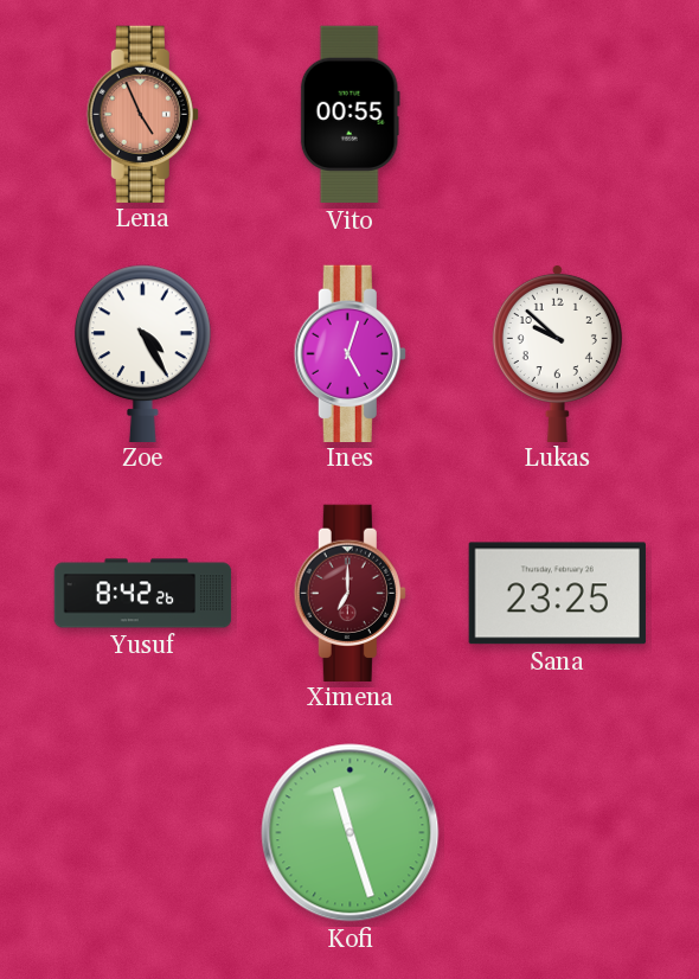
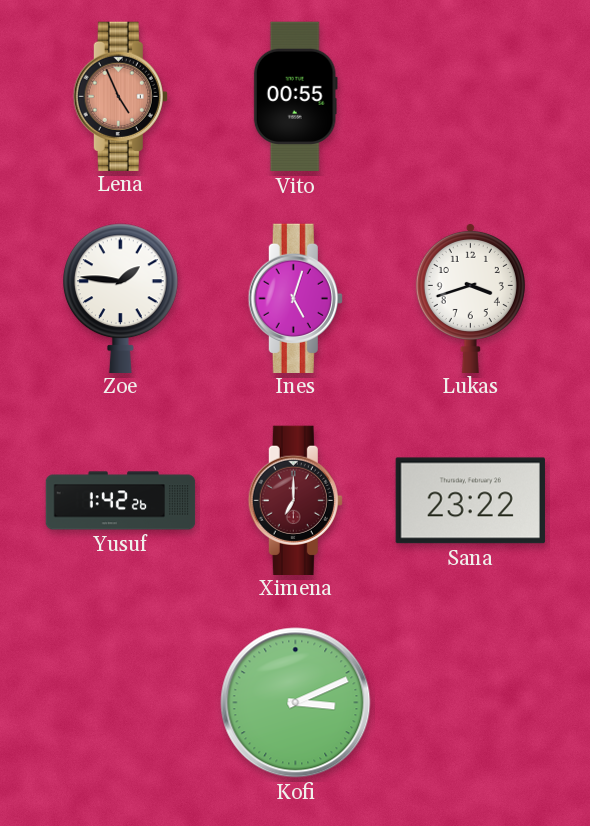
Zoe: 4:25 -> 1:46 (121, 298)
Lukas: 9:52 -> 3:42 (470, 297)
Yusuf: 8:42 -> 1:42 (121, 501)
Sana: 23:25 -> 23:22 (470, 501)
Kofi: 11:27 -> 3:11 (296, 703)
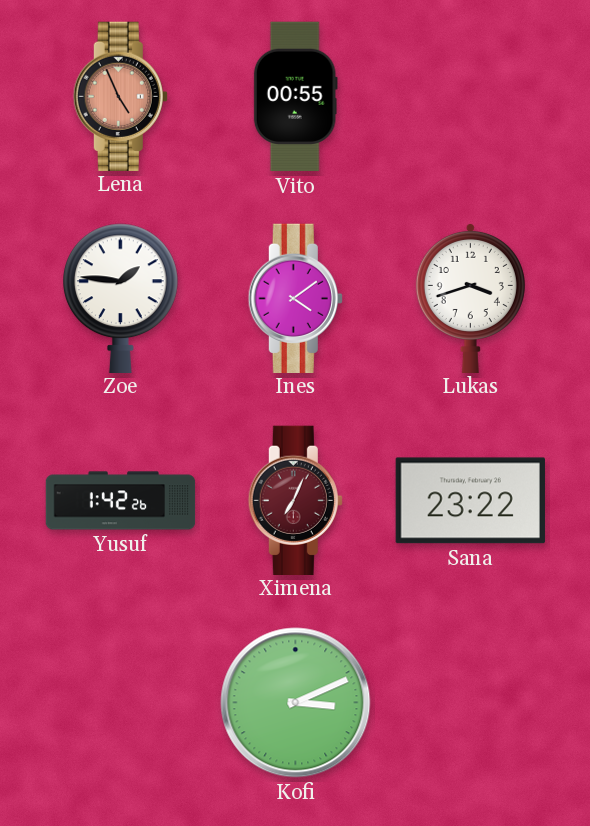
Ines: 5:03 -> 4:09 (295, 298)
Ximena: 7:00 -> 7:04 (295, 500)
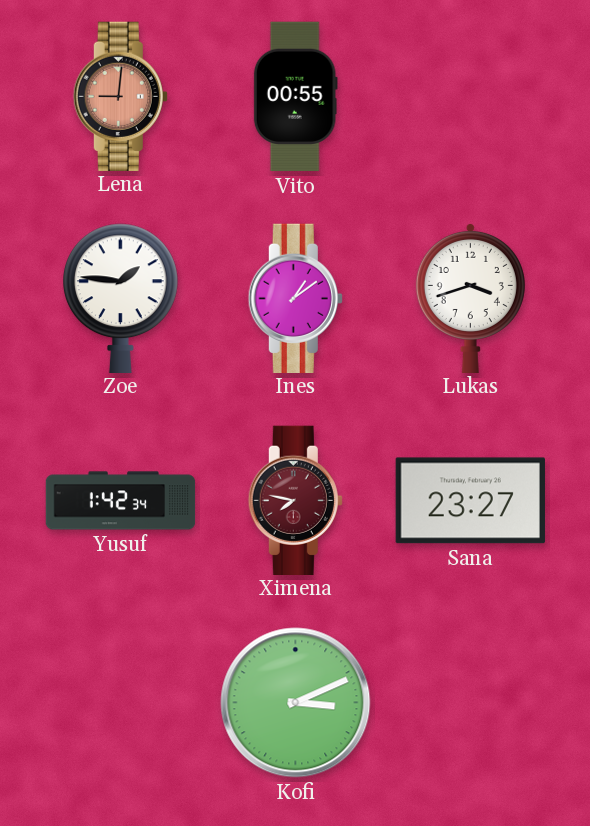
Lena: 4:56 -> 9:01 (120, 96)
Ines: 4:09 -> 1:09 (295, 298)
Yusuf: 1:42:26 -> 1:42:34 (121, 501)
Ximena: 7:04 -> 7:47 (295, 500)
Sana: 23:22 -> 23:27 (470, 501)
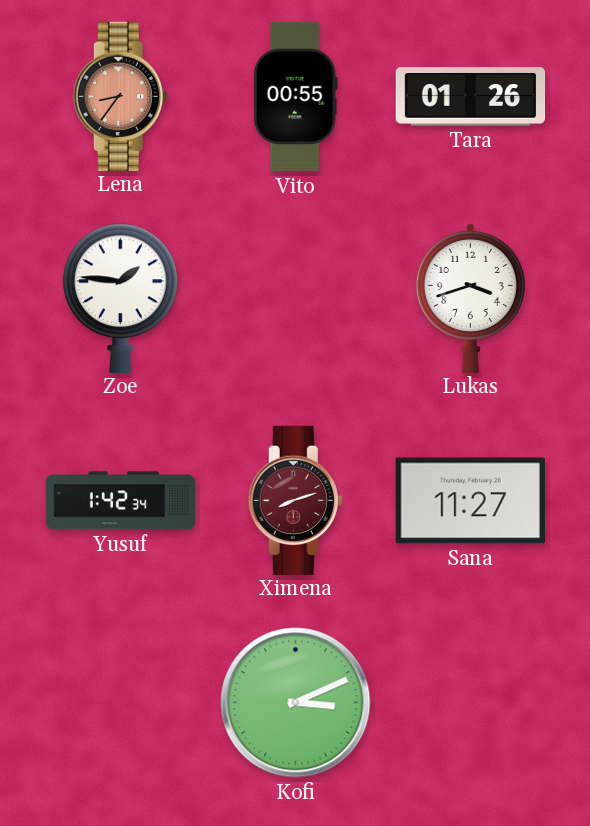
Lena: 9:01 -> 8:36 (120, 96)
Tara: none -> 01:26 (471, 97)
Ines: 1:09 -> none (295, 298)
Ximena: 7:47 -> 8:12 (295, 500)
Sana: 23:27 -> 11:27 (470, 501)
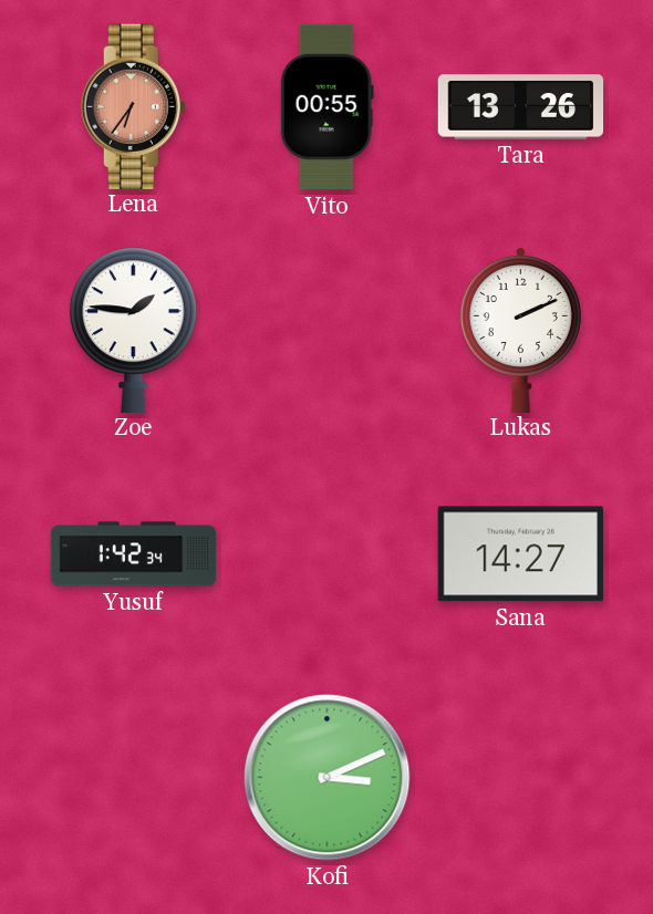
Lena: 8:36 -> 6:36 (133, 106)
Tara: 01:26 -> 13:26 (521, 107)
Lukas: 3:42 -> 2:11 (520, 329)
Ximena: 8:12 -> none (295, 500)
Sana: 11:27 -> 14:27 (520, 554)
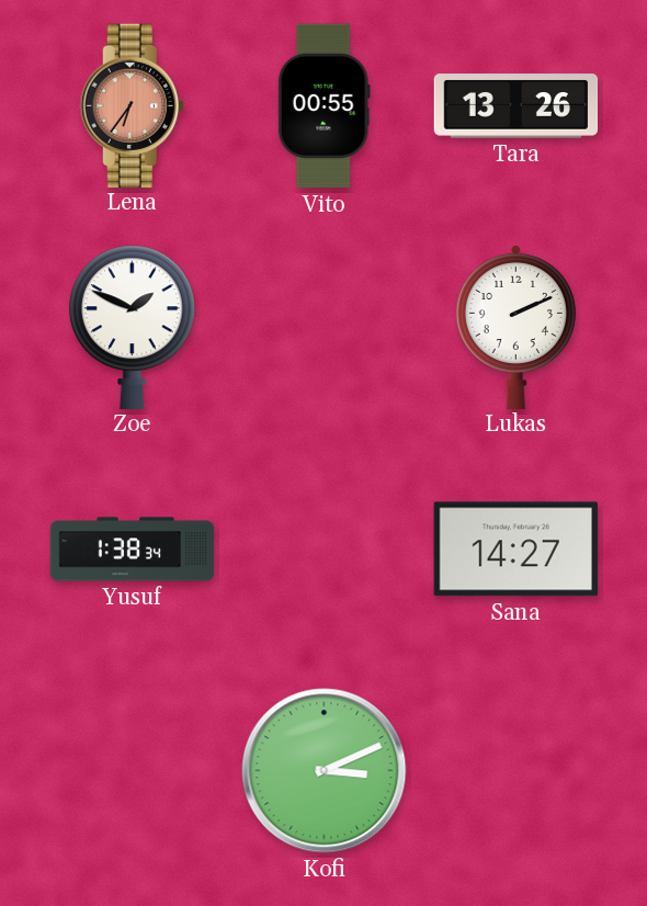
Zoe: 1:46 -> 1:49 (133, 327)
Yusuf: 1:42 -> 1:38 (133, 550)
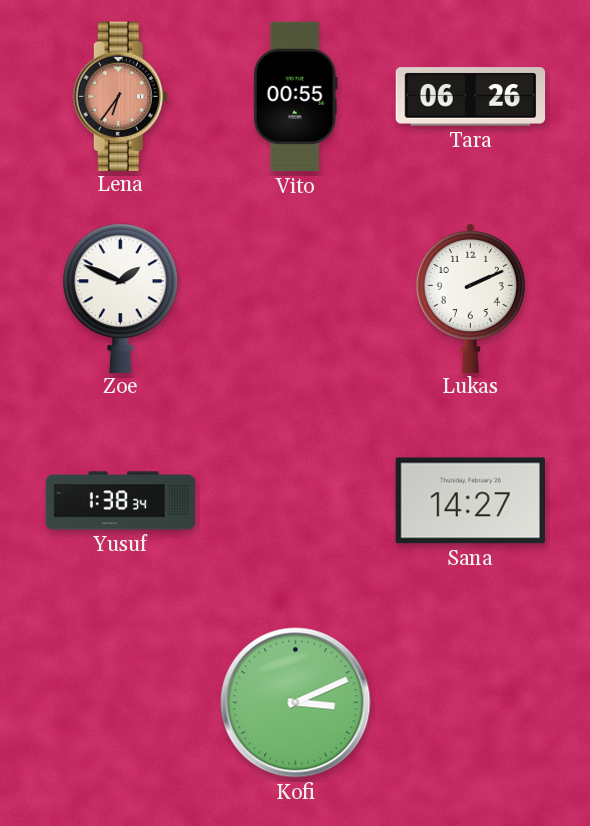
Tara: 13:26 -> 06:26 (471, 97)
